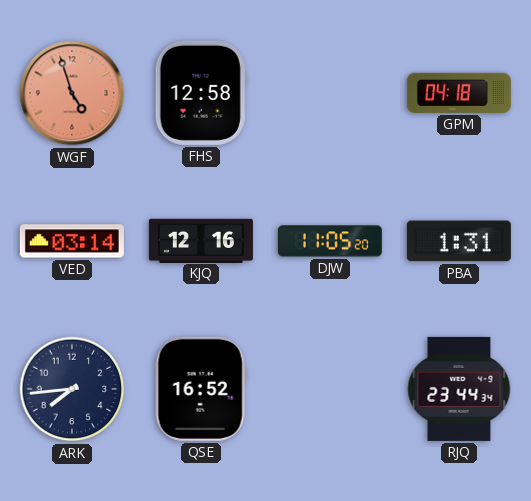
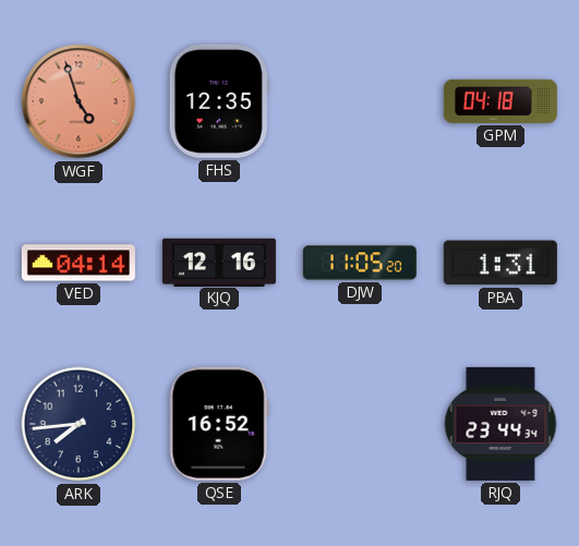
FHS: 12:58 -> 12:35 (219, 101)
VED: 03:14 -> 04:14 (79, 263)
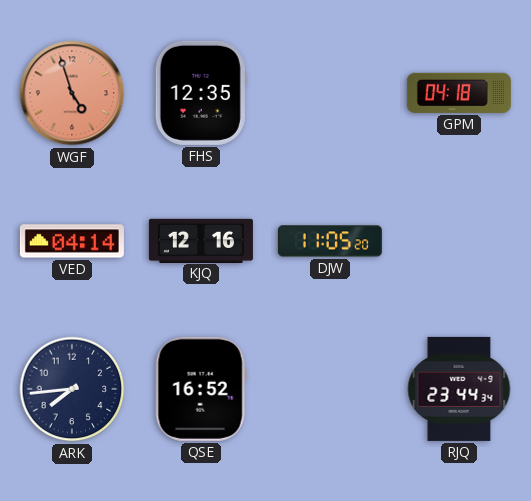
PBA: 1:31 -> none (500, 263)
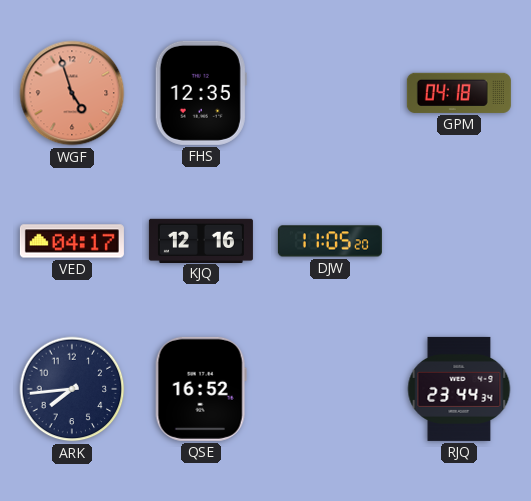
VED: 04:14 -> 04:17 (72, 241)
